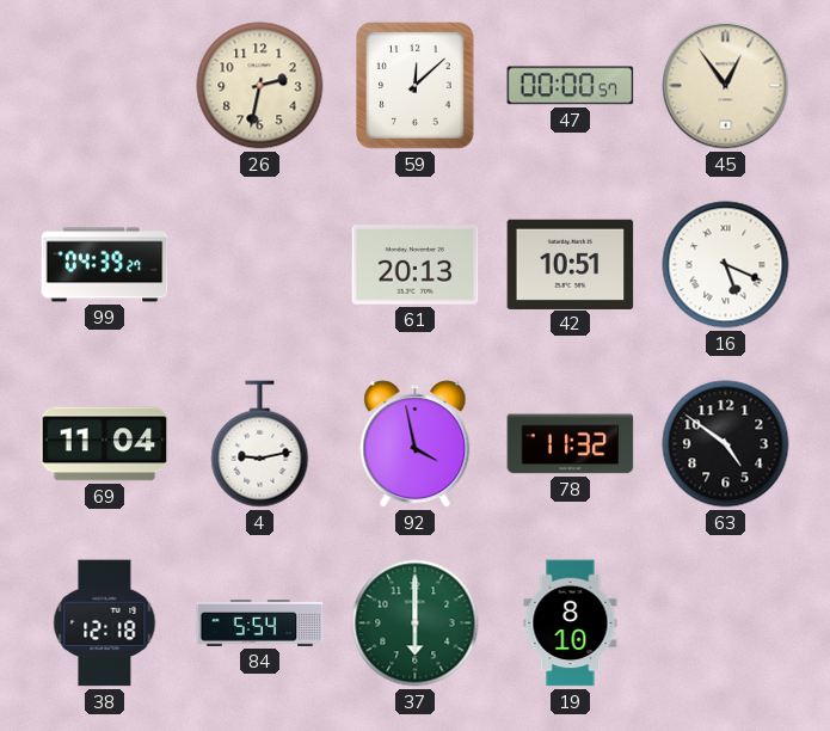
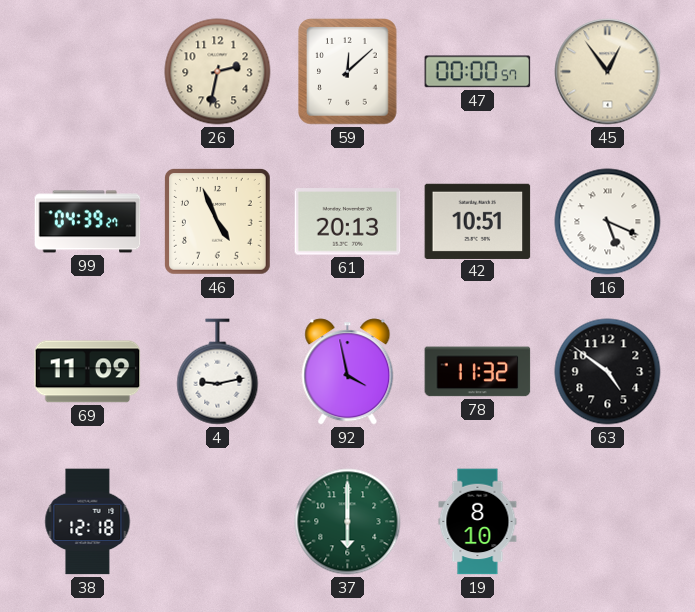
46: none -> 4:56 (218, 222)
69: 11:04 -> 11:09 (88, 372)
84: 5:54 -> none (260, 623)
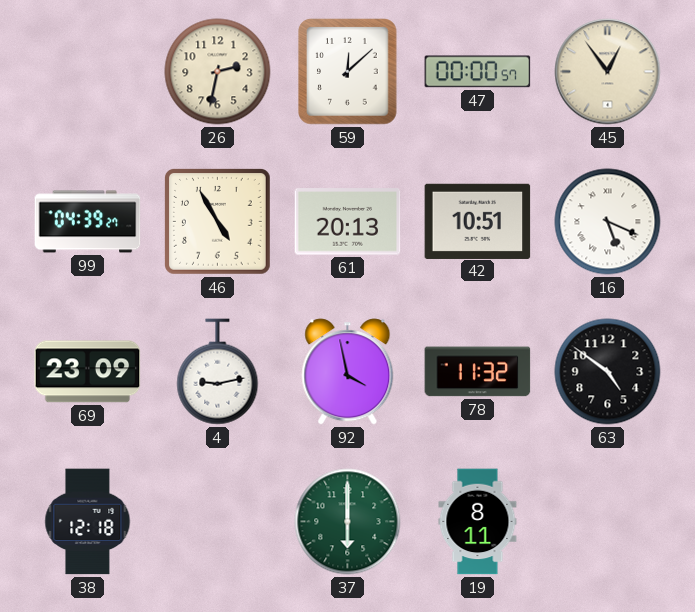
46: 4:56 -> 4:55 (218, 222)
69: 11:09 -> 23:09 (88, 372)
19: 8:10 -> 8:11 (478, 522)
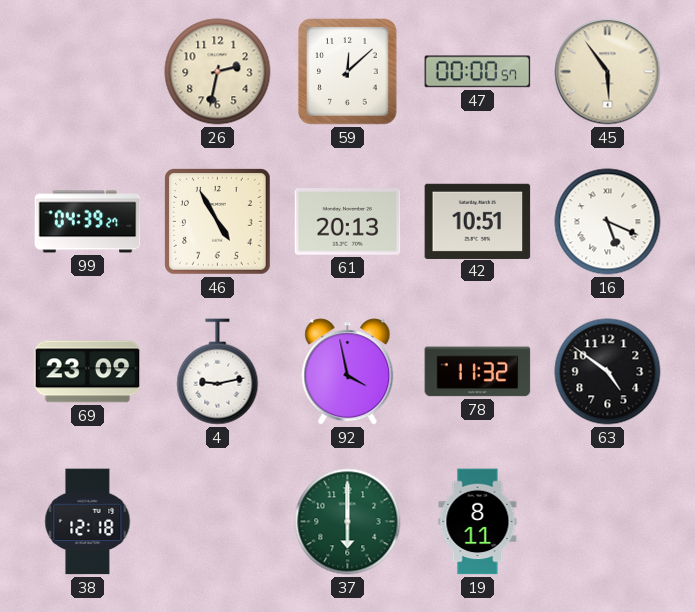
45: 12:54 -> 5:54 (608, 72)
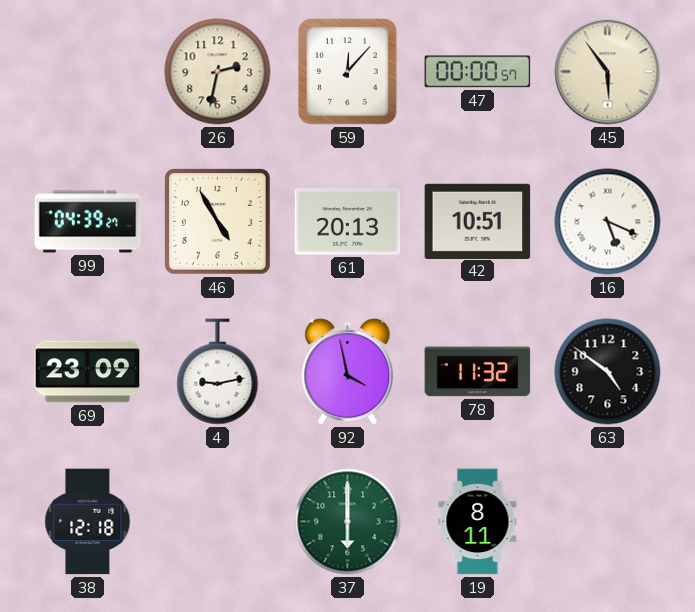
59: 12:08 -> 12:07 (348, 72)
